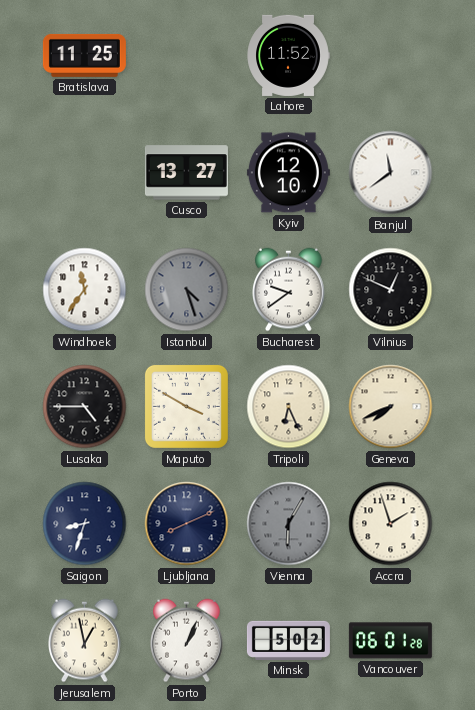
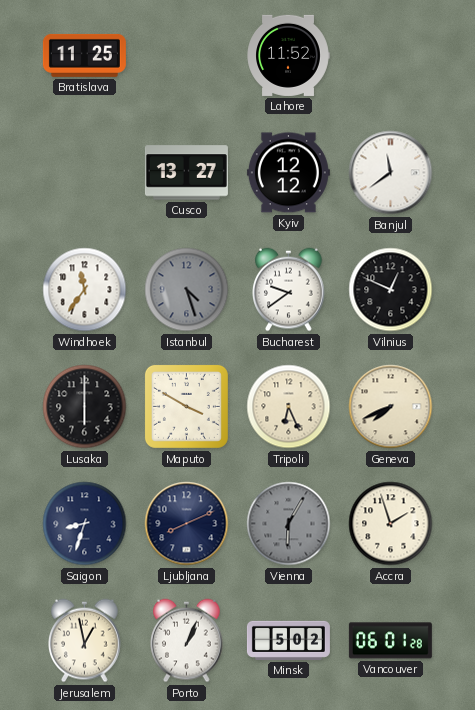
Kyiv: 12:10 -> 12:12 (288, 173)
Lusaka: 4:45 -> 6:00 (85, 407)
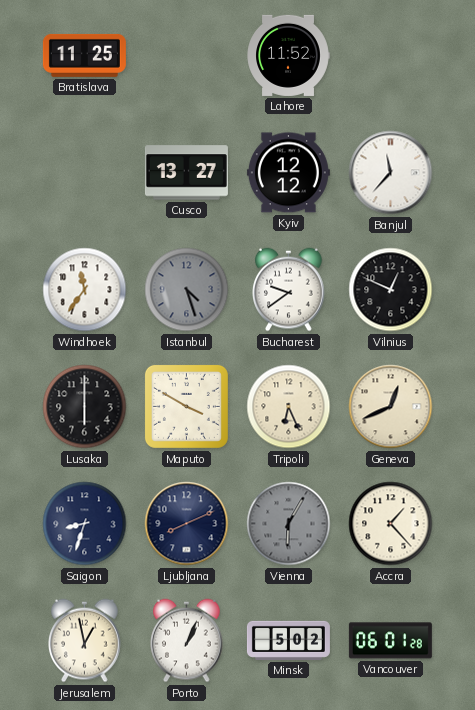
Banjul: 11:39 -> 11:37 (391, 173)
Geneva: 7:41 -> 12:41 (391, 407)
Accra: 1:57 -> 1:23 (391, 524)
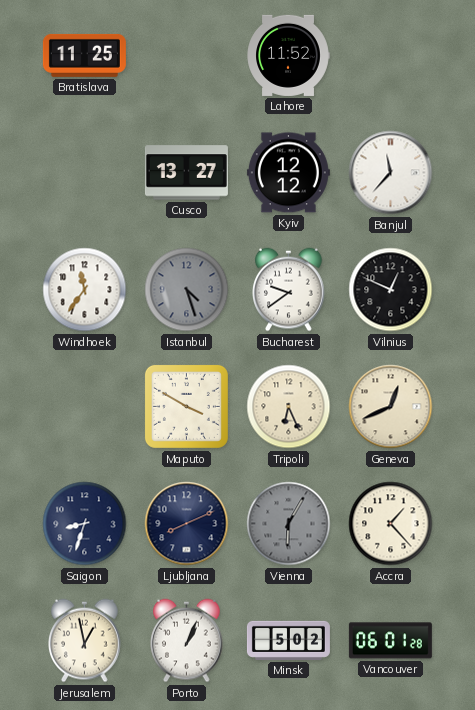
Lusaka: 6:00 -> none (85, 407)
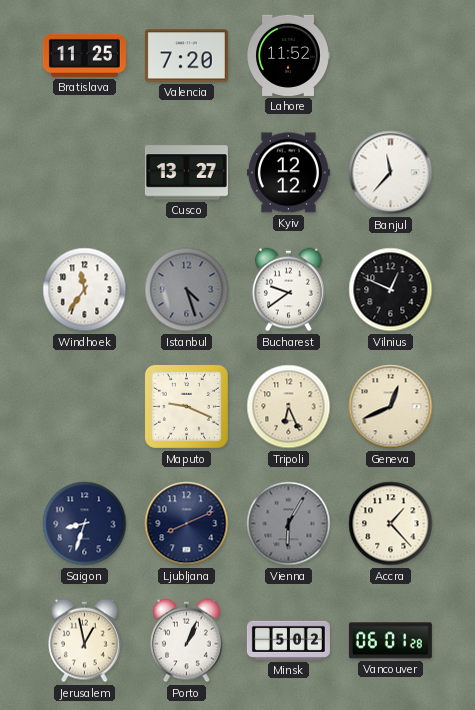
Valencia: none -> 7:20 (186, 56)
Maputo: 3:50 -> 9:19 (186, 406)
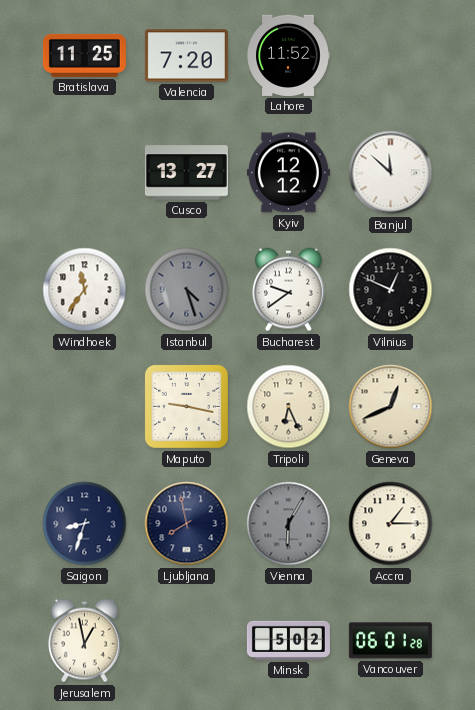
Banjul: 11:37 -> 11:52 (391, 173)
Maputo: 9:19 -> 9:17 (186, 406)
Ljubljana: 8:11 -> 7:58 (187, 524)
Accra: 1:23 -> 1:15 (391, 524)
Porto: 1:04 -> none (187, 641)
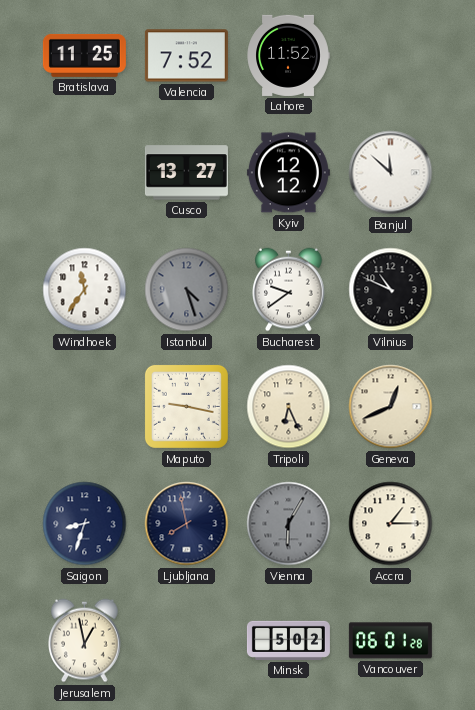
Valencia: 7:20 -> 7:52 (186, 56)
Vilnius: 12:49 -> 10:49 (391, 290)
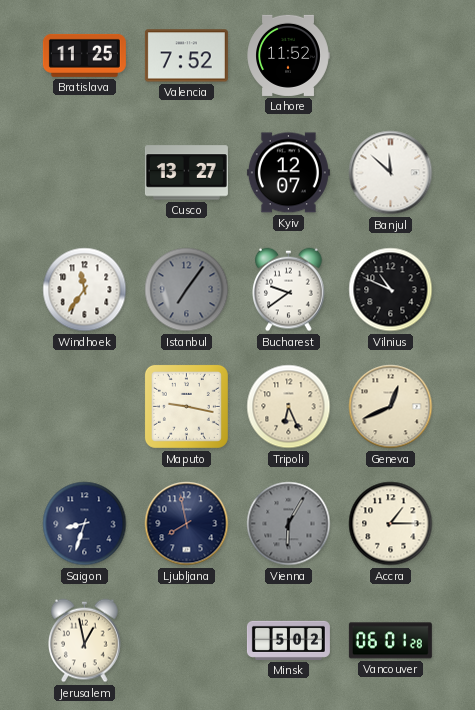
Kyiv: 12:12 -> 12:07 (288, 173)
Istanbul: 4:27 -> 7:06 (187, 290)
